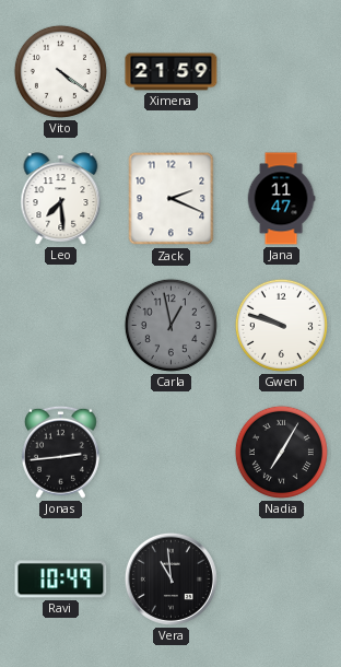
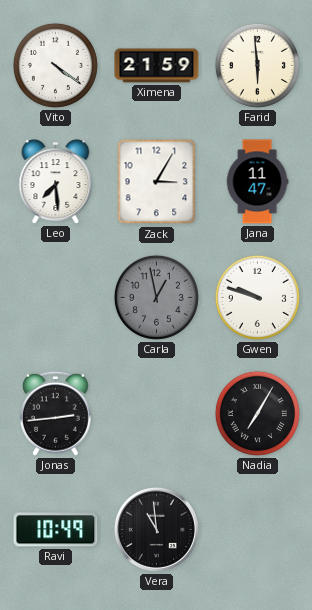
Farid: none -> 5:59 (257, 65)
Zack: 2:19 -> 3:05 (157, 182)
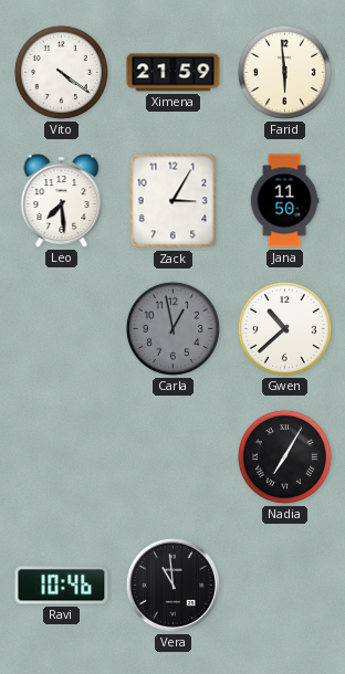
Jana: 11:47 -> 11:50 (284, 201)
Gwen: 9:48 -> 10:38 (284, 328)
Jonas: 2:44 -> none (55, 413)
Ravi: 10:49 -> 10:46 (62, 586)
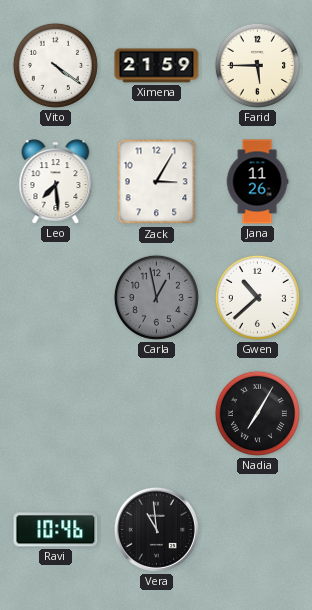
Farid: 5:59 -> 5:45 (257, 65)
Jana: 11:50 -> 11:26 (257, 182)
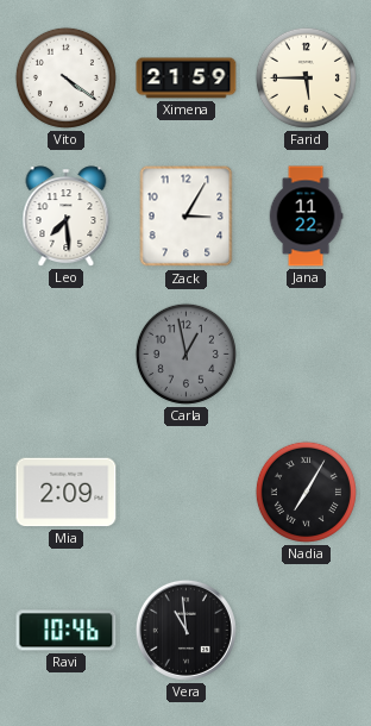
Jana: 11:26 -> 11:22 (306, 217)
Gwen: 10:38 -> none (257, 297)
Mia: none -> 2:09 (67, 493)
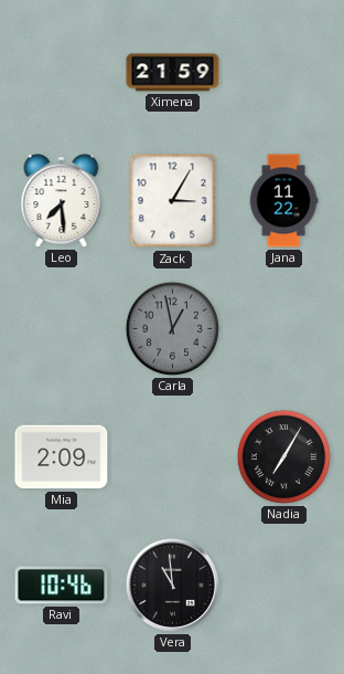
Vito: 4:21 -> none (65, 77)
Farid: 5:45 -> none (306, 77)
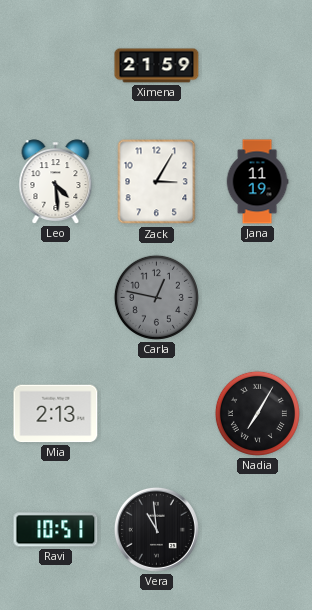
Leo: 7:29 -> 4:29 (56, 182)
Jana: 11:22 -> 11:19 (257, 182)
Carla: 12:58 -> 12:47 (156, 297)
Mia: 2:09 -> 2:13 (56, 414)
Ravi: 10:46 -> 10:51 (56, 530)
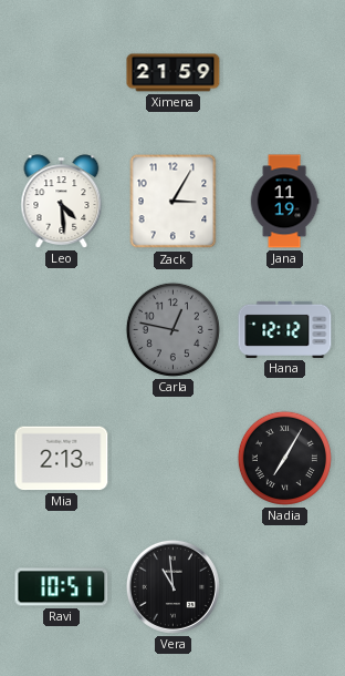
Hana: none -> 12:12 (285, 329)
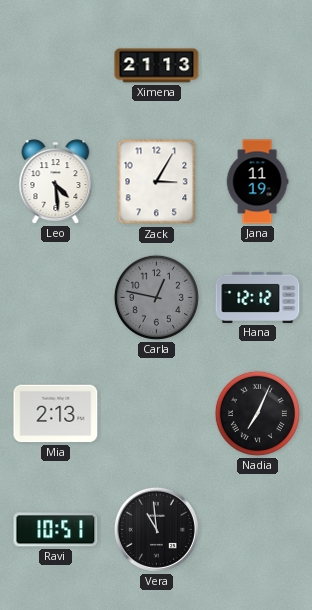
Ximena: 21:59 -> 21:13 (157, 66)
Nadia: 7:05 -> 7:04 (257, 413)
